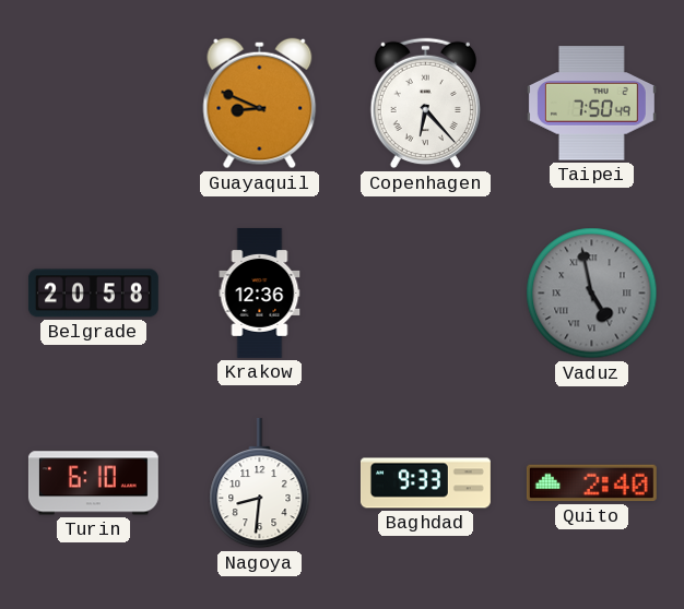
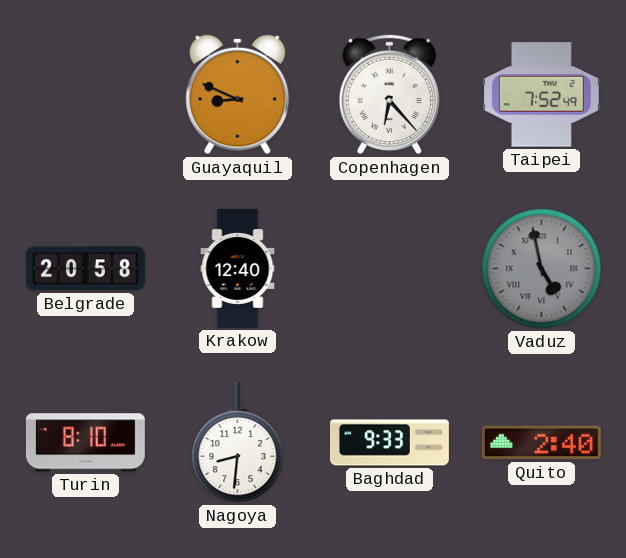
Taipei: 7:50 -> 7:52 (541, 95)
Krakow: 12:36 -> 12:40 (238, 268)
Turin: 6:10 -> 8:10 (85, 443)
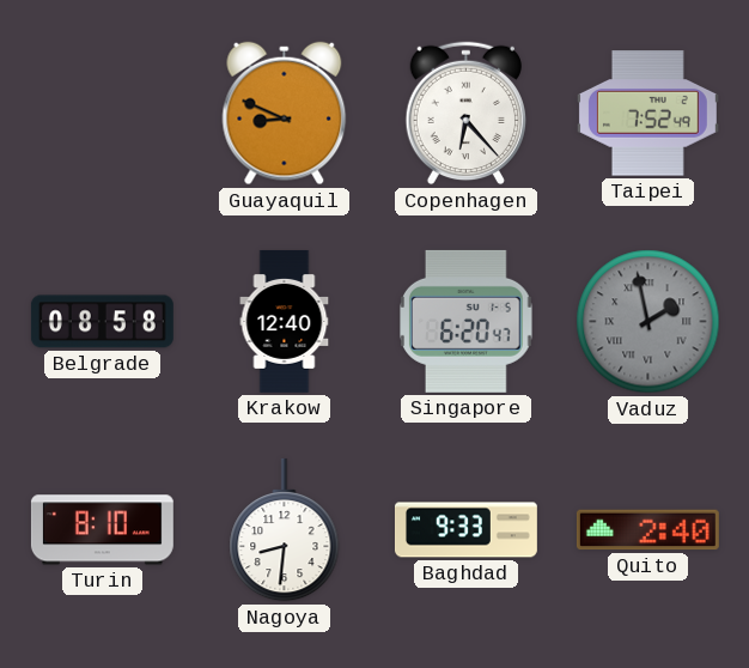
Belgrade: 20:58 -> 08:58 (102, 322)
Singapore: none -> 6:20 (467, 321)
Vaduz: 4:58 -> 1:58 (648, 322)
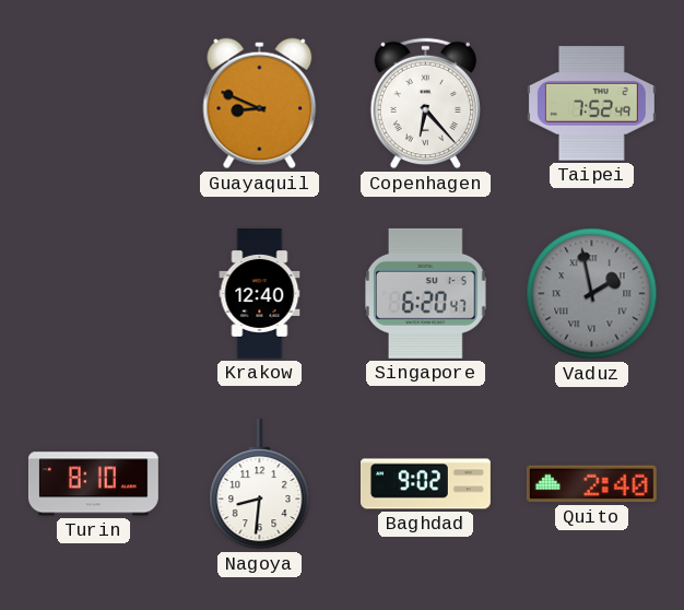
Belgrade: 08:58 -> none (102, 322)
Baghdad: 9:33 -> 9:02 (425, 484)
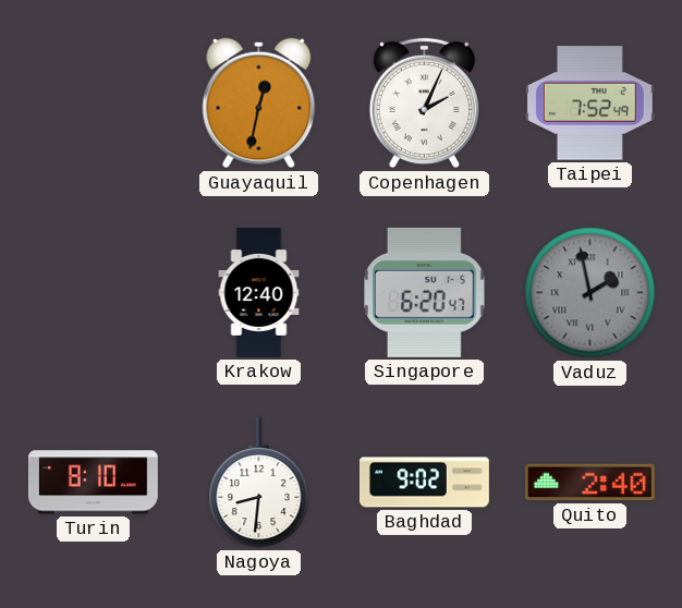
Guayaquil: 8:49 -> 12:32 (259, 104)
Copenhagen: 6:23 -> 2:04 (424, 104)
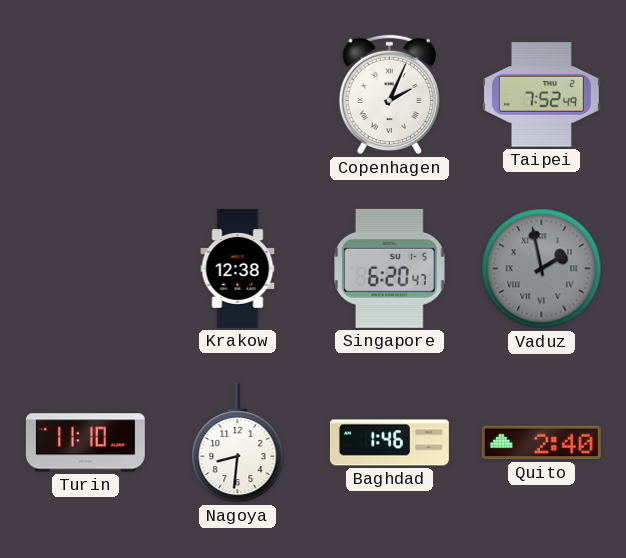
Guayaquil: 12:32 -> none (259, 104)
Krakow: 12:40 -> 12:38 (238, 268)
Turin: 8:10 -> 11:10 (85, 443)
Baghdad: 9:02 -> 1:46 (389, 443)
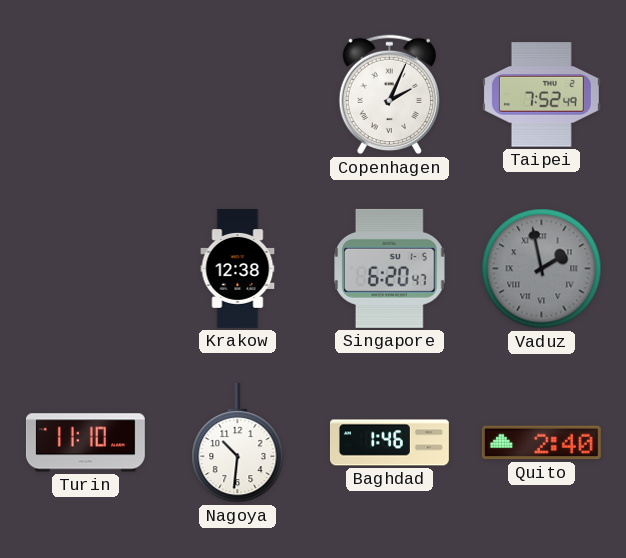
Nagoya: 8:31 -> 10:31 (238, 443)
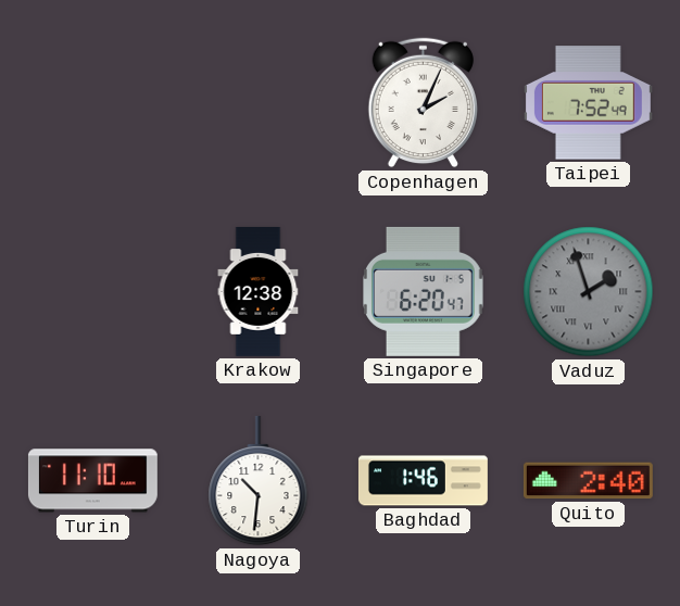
Vaduz: 1:58 -> 1:57 (589, 292)
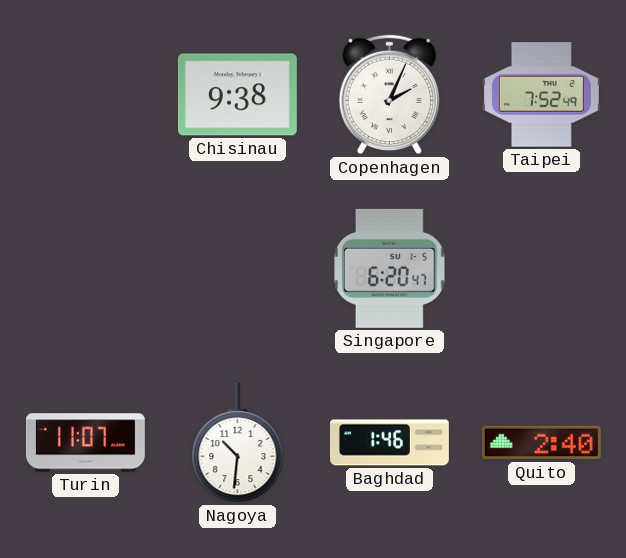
Chisinau: none -> 9:38 (237, 95)
Krakow: 12:38 -> none (259, 291)
Vaduz: 1:57 -> none (589, 292)
Turin: 11:10 -> 11:07 (85, 443)
